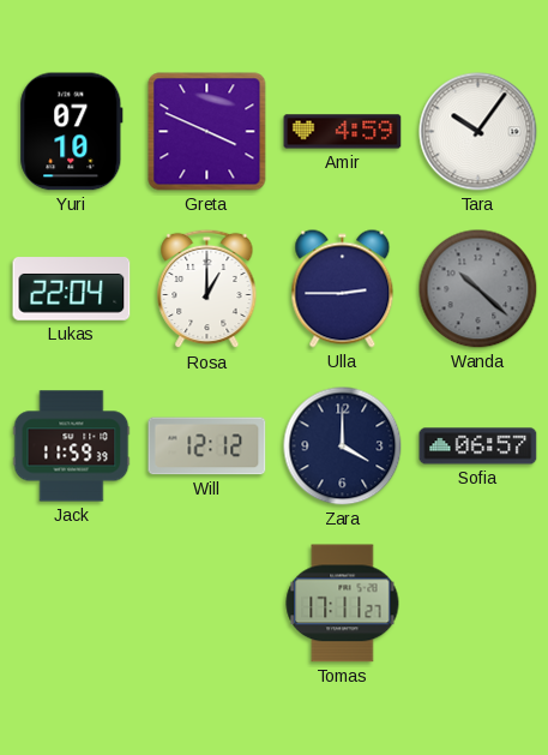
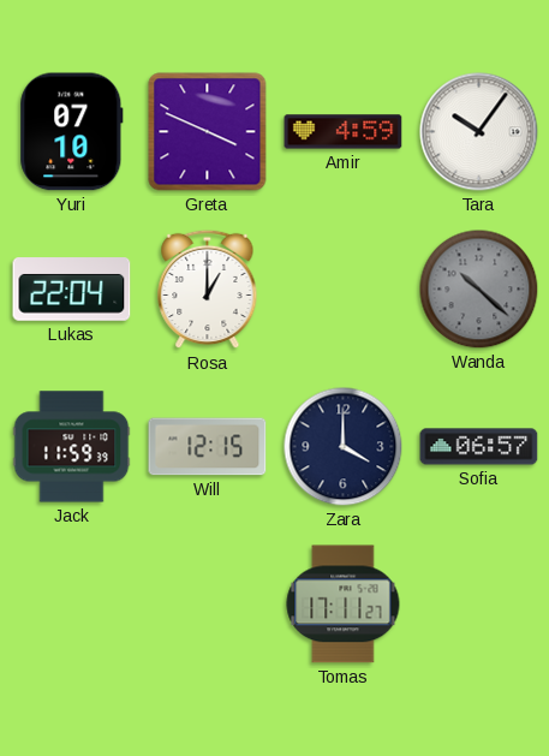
Ulla: 2:45 -> none (343, 289)
Will: 12:12 -> 12:15 (208, 447)
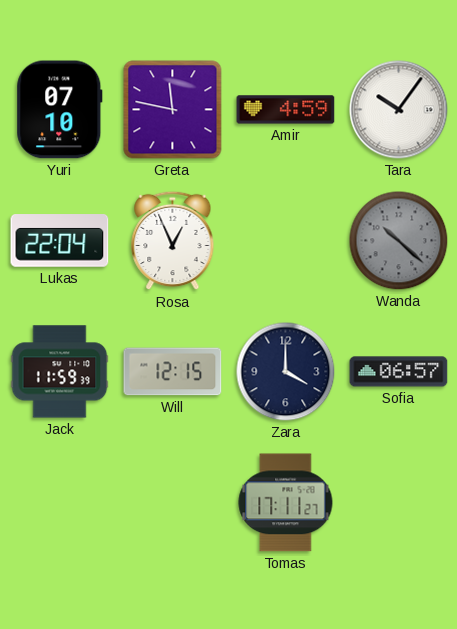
Greta: 3:49 -> 11:47 (173, 110)
Rosa: 1:00 -> 12:56 (173, 241)
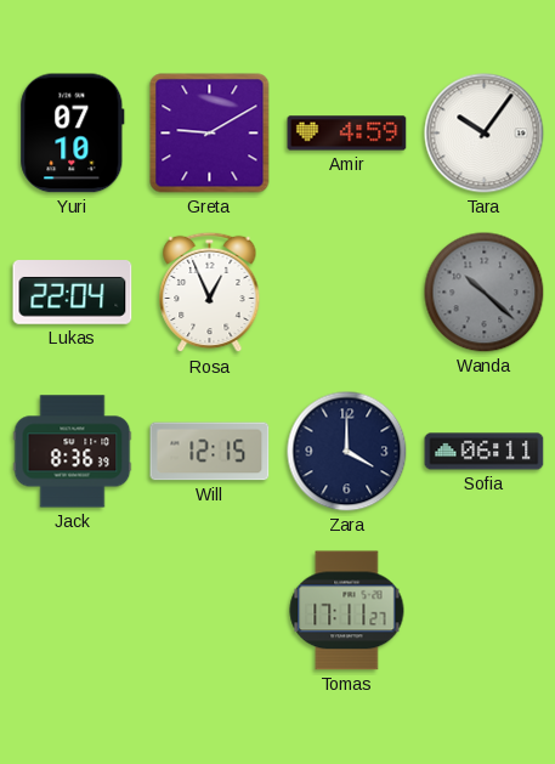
Greta: 11:47 -> 9:10 (210, 134)
Jack: 11:59 -> 8:36 (73, 452)
Sofia: 06:57 -> 06:11 (485, 452)
